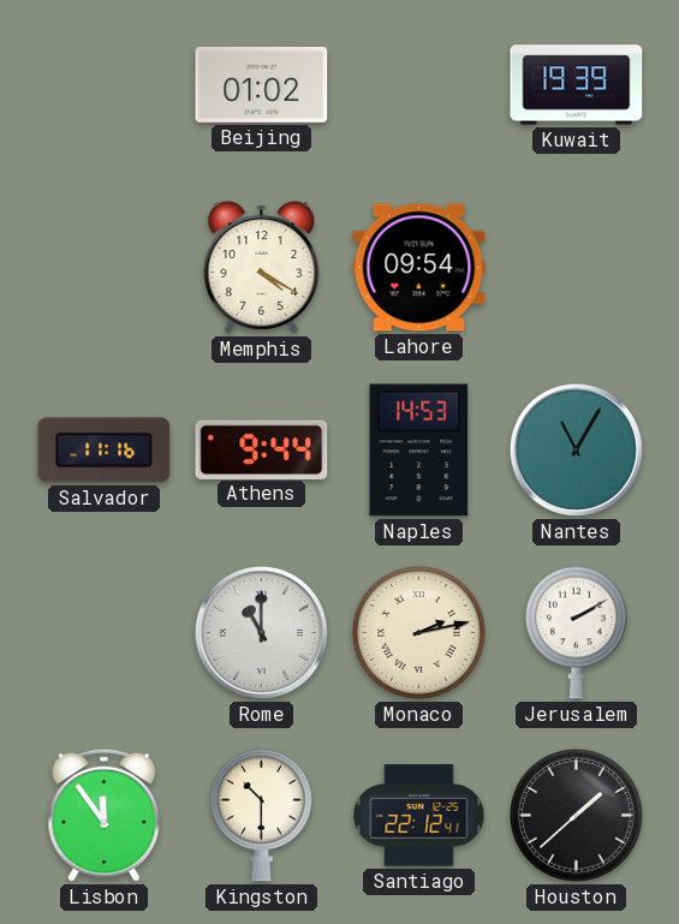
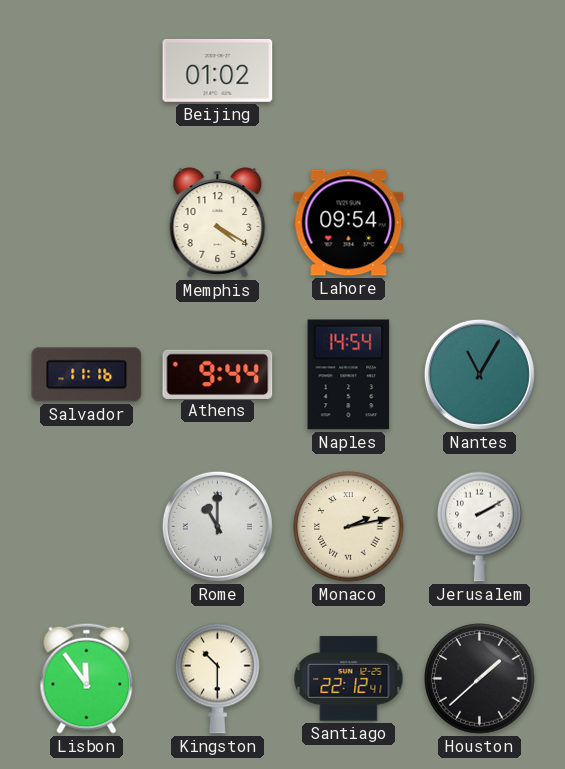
Kuwait: 19:39 -> none (577, 85)
Naples: 14:53 -> 14:54 (349, 375)
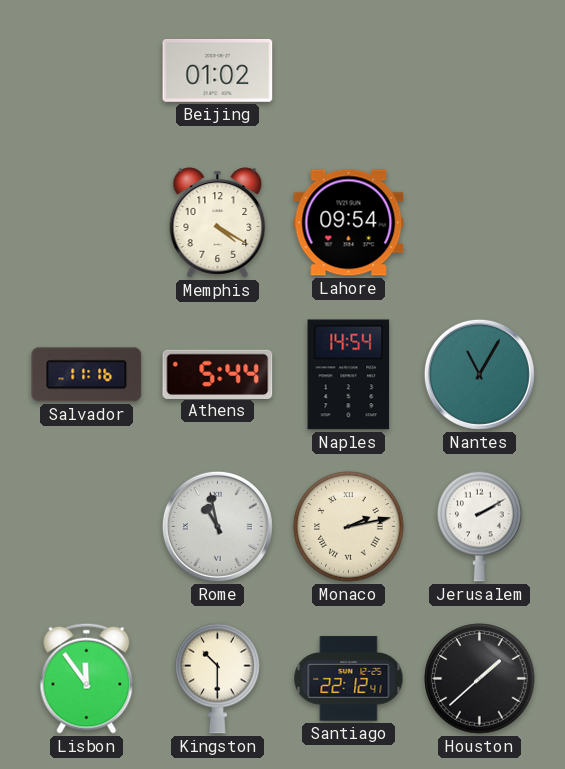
Athens: 9:44 -> 5:44 (218, 374)
Rome: 11:00 -> 10:58 (217, 526)
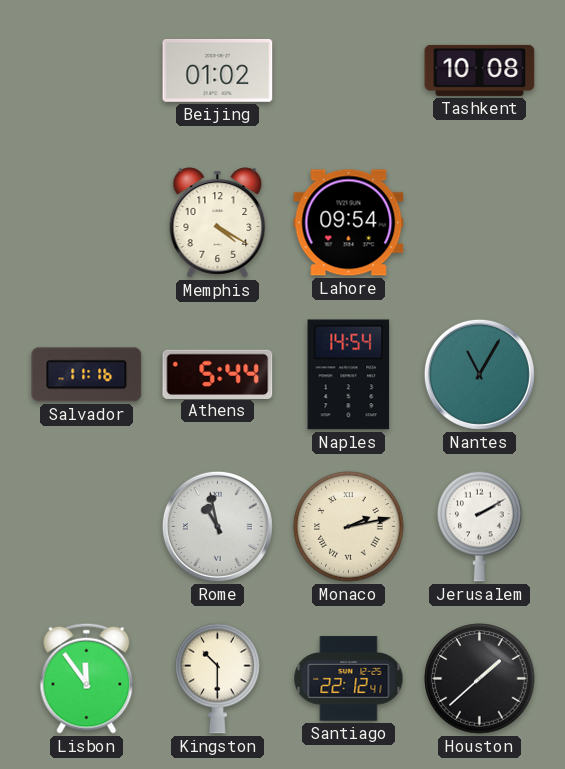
Tashkent: none -> 10:08 (480, 70)
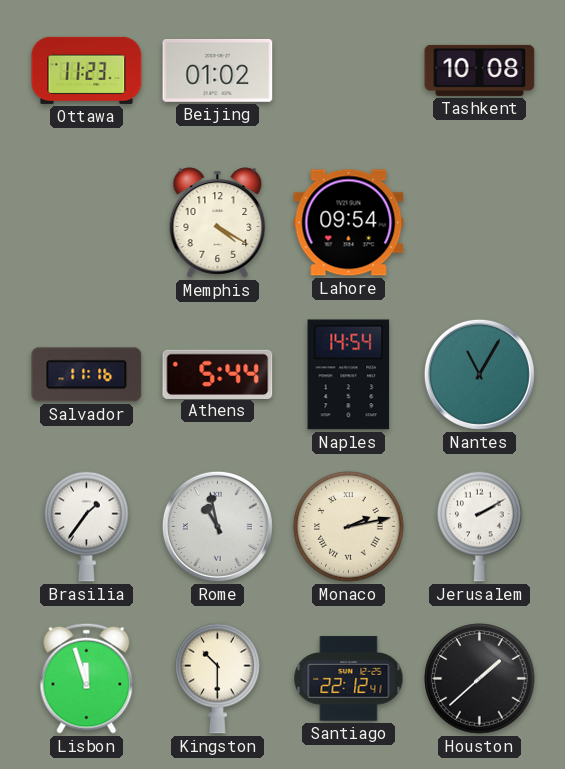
Ottawa: none -> 11:23 (87, 70)
Brasilia: none -> 1:36 (87, 526)
Lisbon: 11:54 -> 11:57 (87, 678)
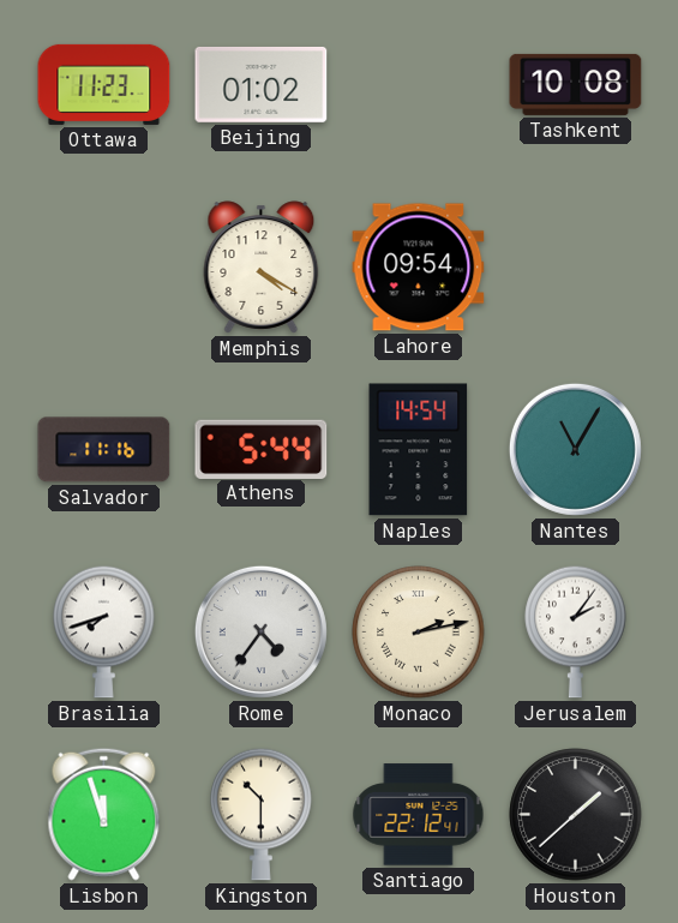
Brasilia: 1:36 -> 7:42 (104, 631)
Rome: 10:58 -> 4:36 (260, 631)
Jerusalem: 2:10 -> 2:06 (576, 631)
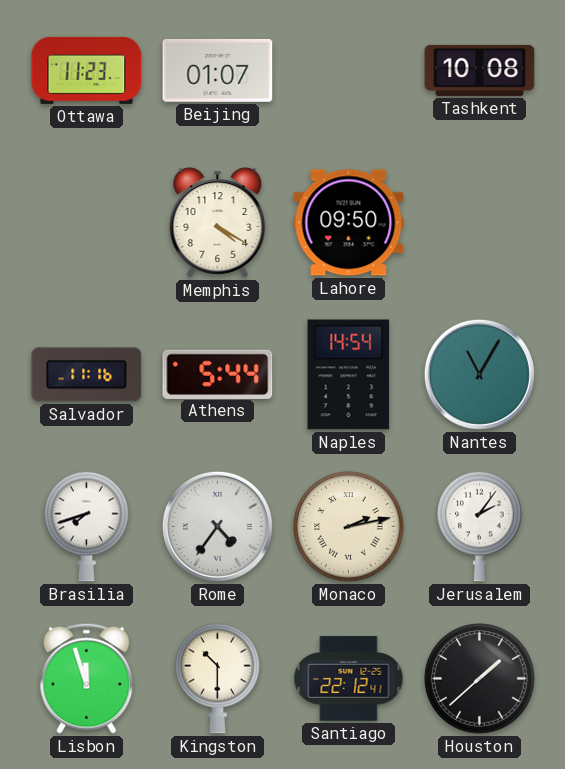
Beijing: 01:02 -> 01:07 (218, 70)
Lahore: 09:54 -> 09:50 (349, 223)
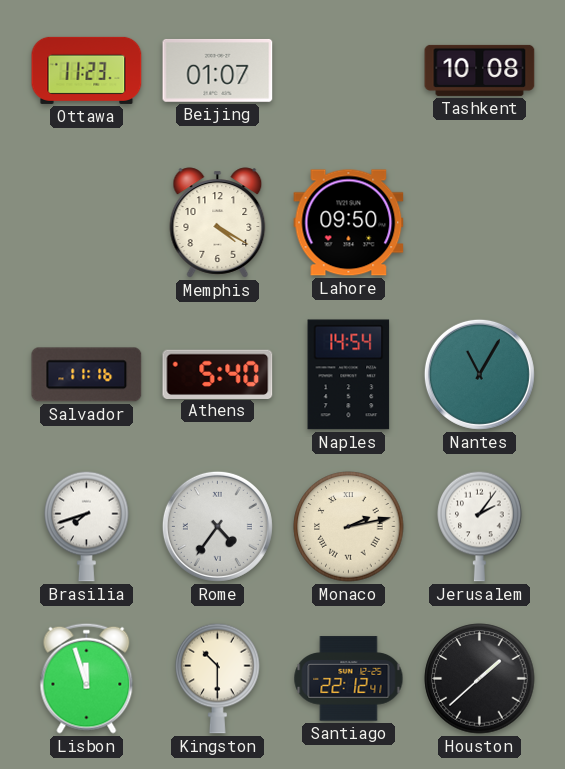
Athens: 5:44 -> 5:40 (218, 374)
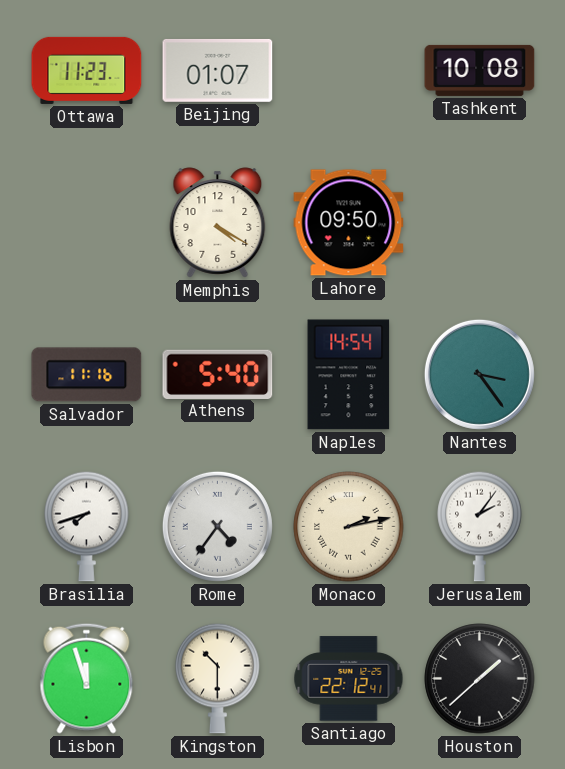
Nantes: 11:05 -> 3:24 (479, 374)
